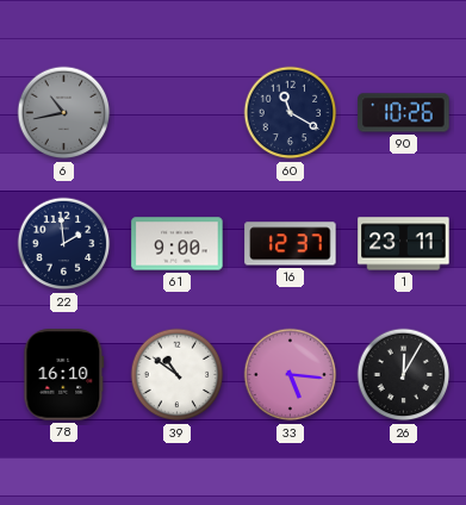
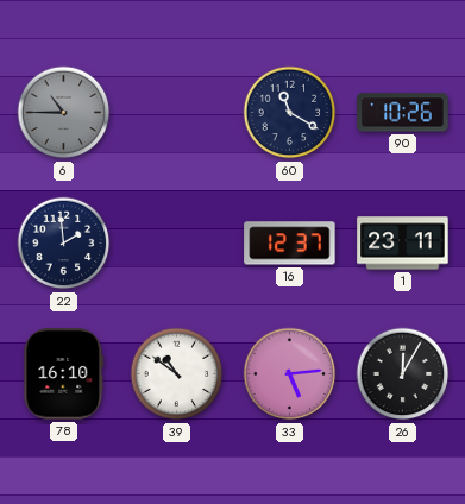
6: 10:43 -> 10:45 (64, 113)
61: 9:00 -> none (178, 244)
33: 5:16 -> 5:14 (290, 374)
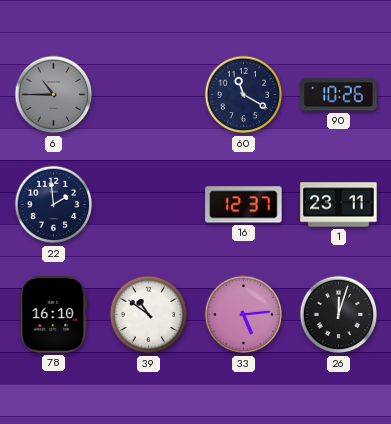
26: 12:05 -> 12:03 (339, 315)
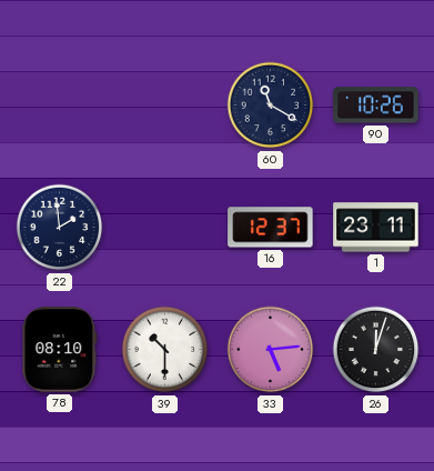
6: 10:45 -> none (54, 95)
78: 16:10 -> 08:10 (60, 350)
39: 10:51 -> 10:30 (165, 350)
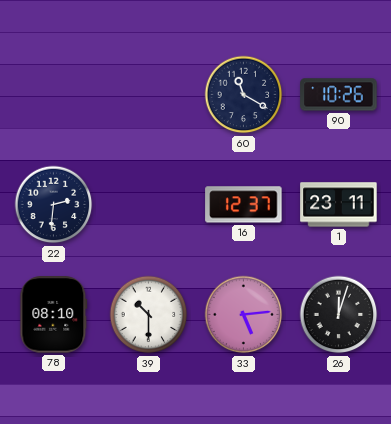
22: 1:59 -> 2:31 (54, 205)
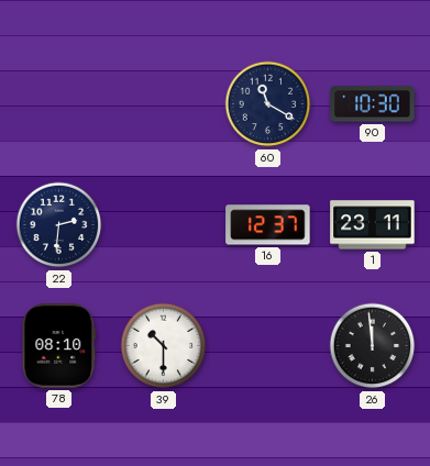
90: 10:26 -> 10:30 (373, 104)
33: 5:14 -> none (244, 315)
26: 12:03 -> 11:59 (373, 346)
